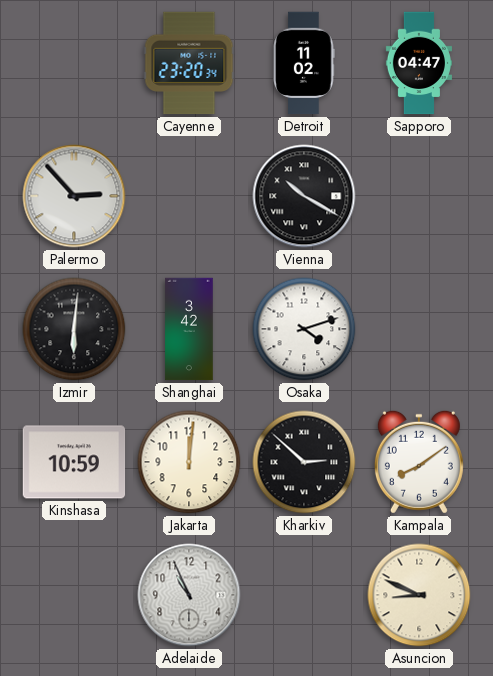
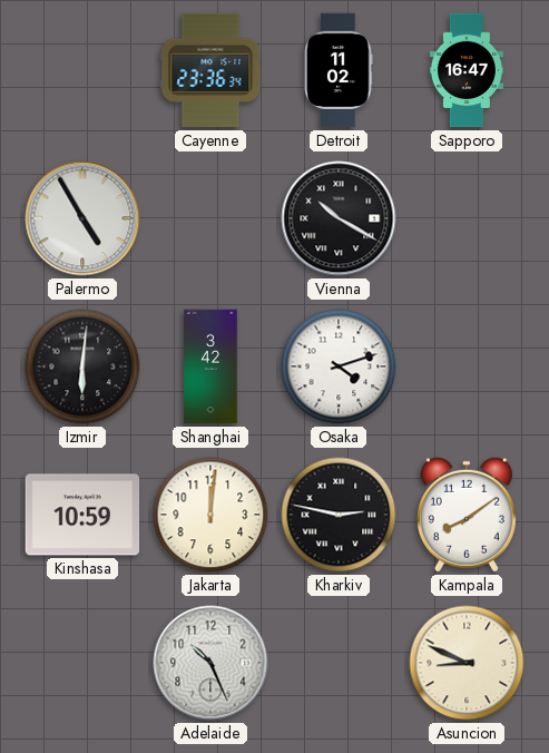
Cayenne: 23:20 -> 23:36 (210, 70)
Sapporo: 04:47 -> 16:47 (467, 70)
Palermo: 2:53 -> 4:55 (82, 218)
Kharkiv: 2:52 -> 2:47 (339, 515)
Adelaide: 10:56 -> 10:26 (210, 663)
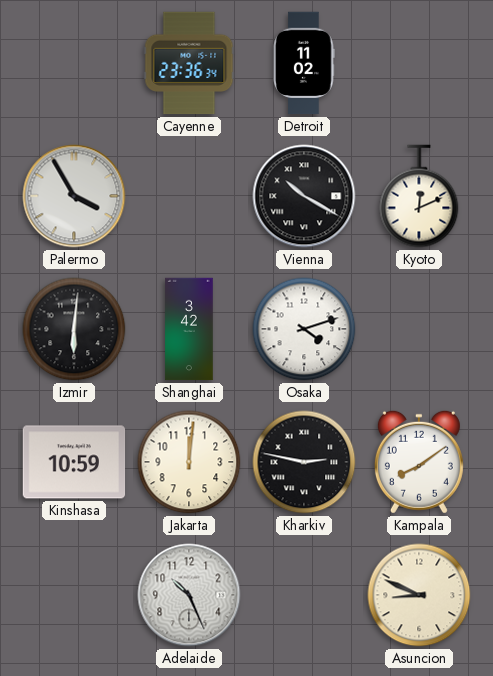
Sapporo: 16:47 -> none (467, 70)
Palermo: 4:55 -> 3:55 (74, 196)
Kyoto: none -> 12:11 (419, 196)
